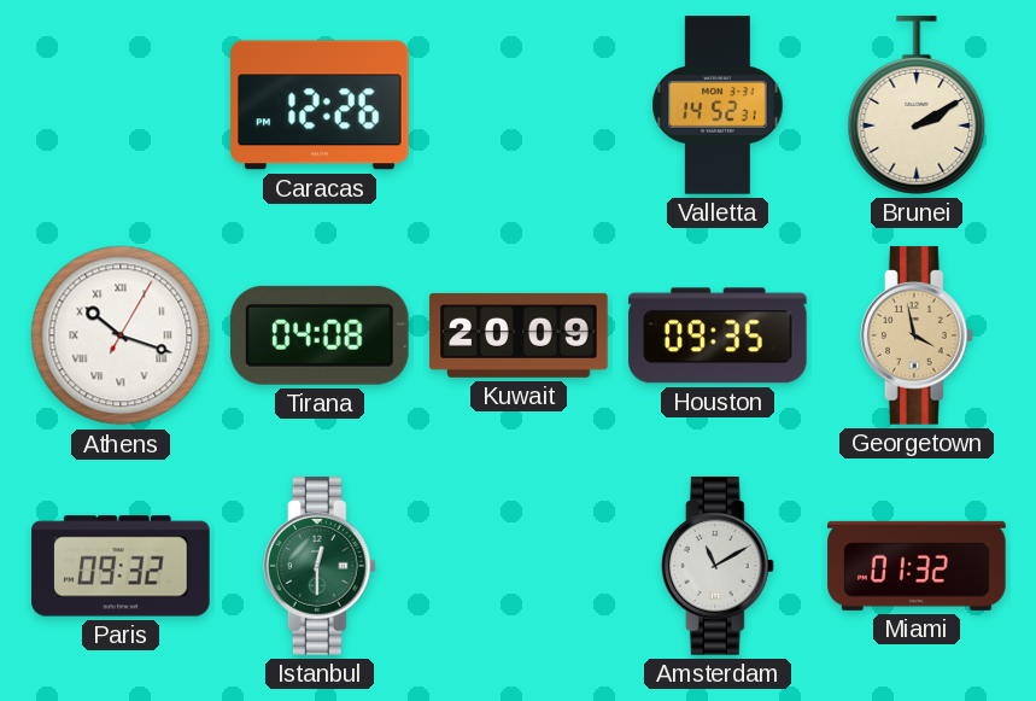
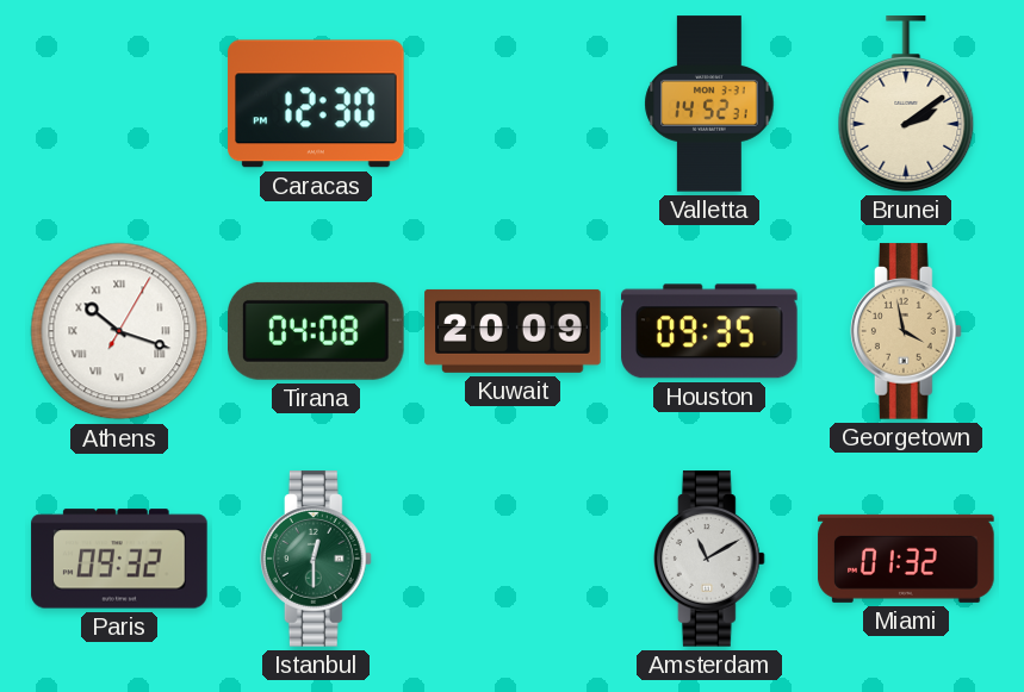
Caracas: 12:26 -> 12:30 (316, 104)
Brunei: 2:10 -> 2:09 (906, 104)
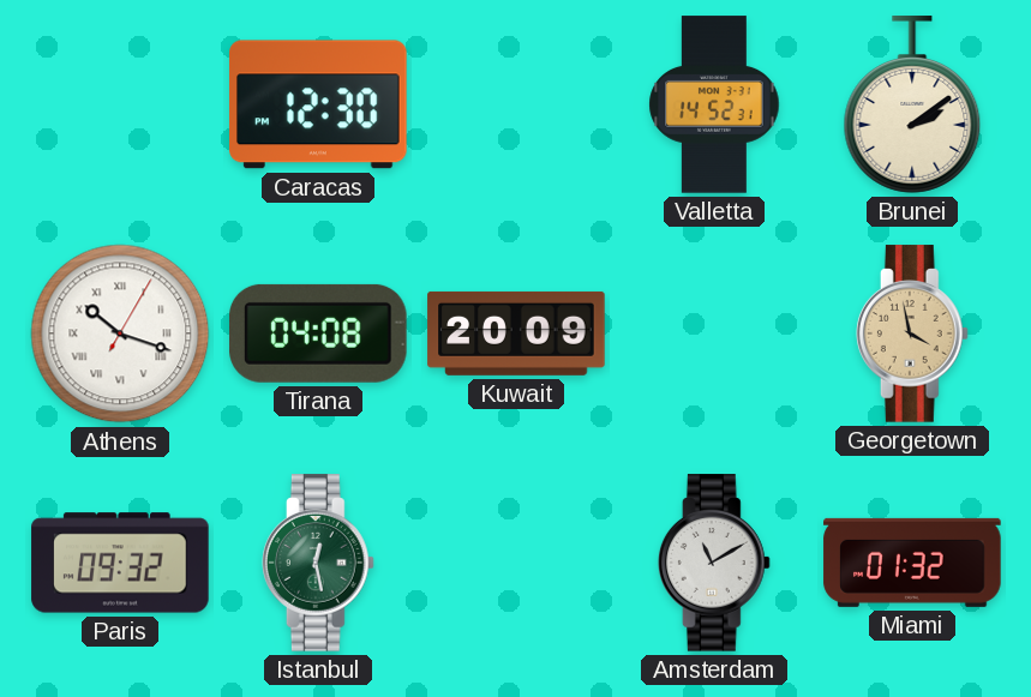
Houston: 09:35 -> none (709, 331)
Istanbul: 12:30 -> 12:28 (318, 563)
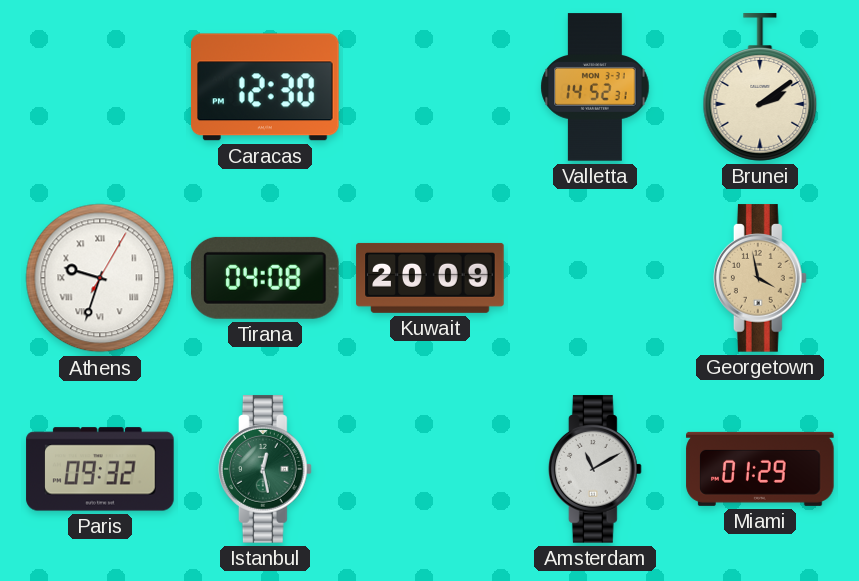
Athens: 10:18 -> 9:33 (100, 278)
Miami: 01:32 -> 01:29 (760, 469)
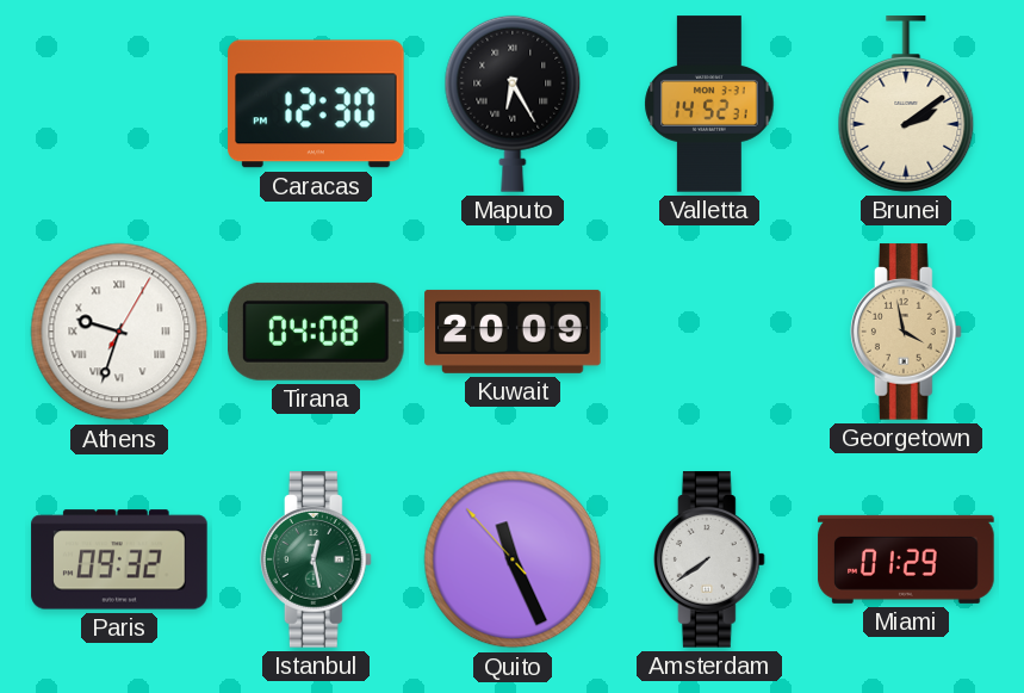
Maputo: none -> 6:25 (513, 104)
Quito: none -> 11:25 (513, 559)
Amsterdam: 11:10 -> 7:39 (709, 559)
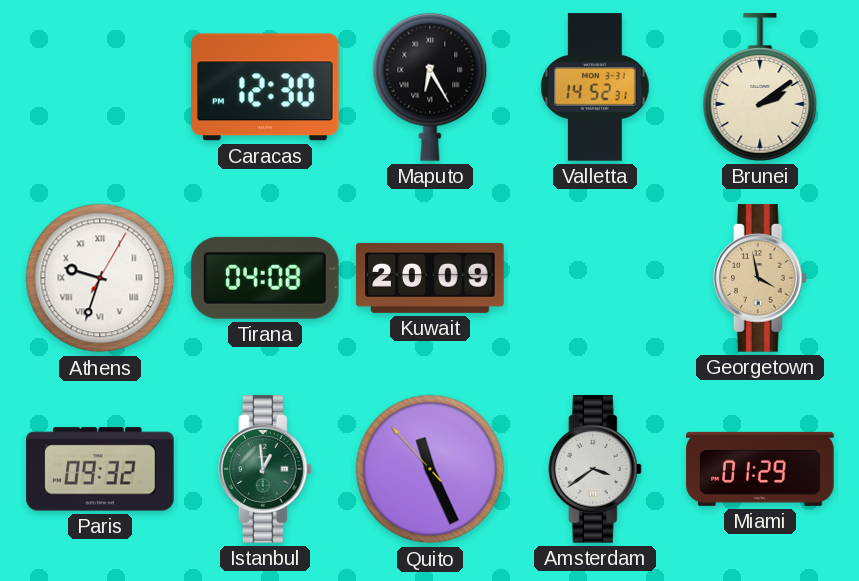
Istanbul: 12:28 -> 12:59 (265, 469)
Amsterdam: 7:39 -> 3:39 (595, 469)
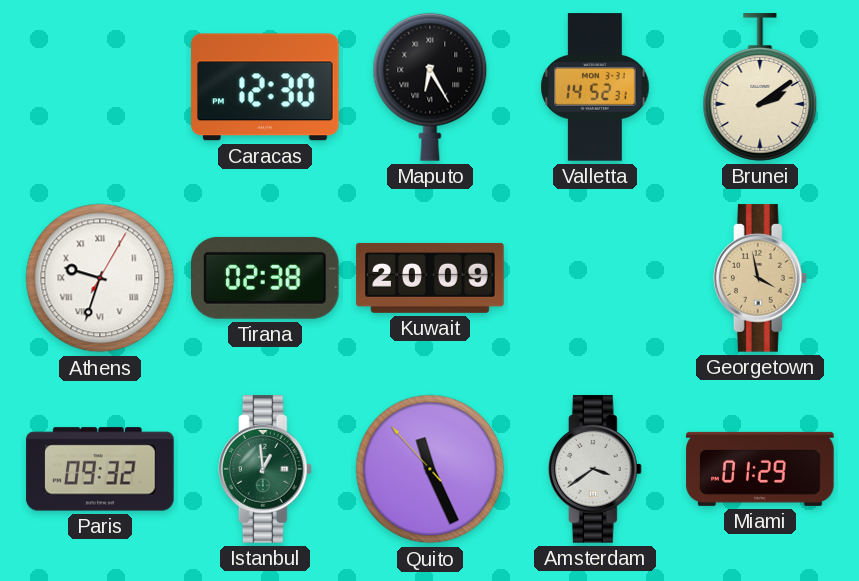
Tirana: 04:08 -> 02:38 (266, 278)
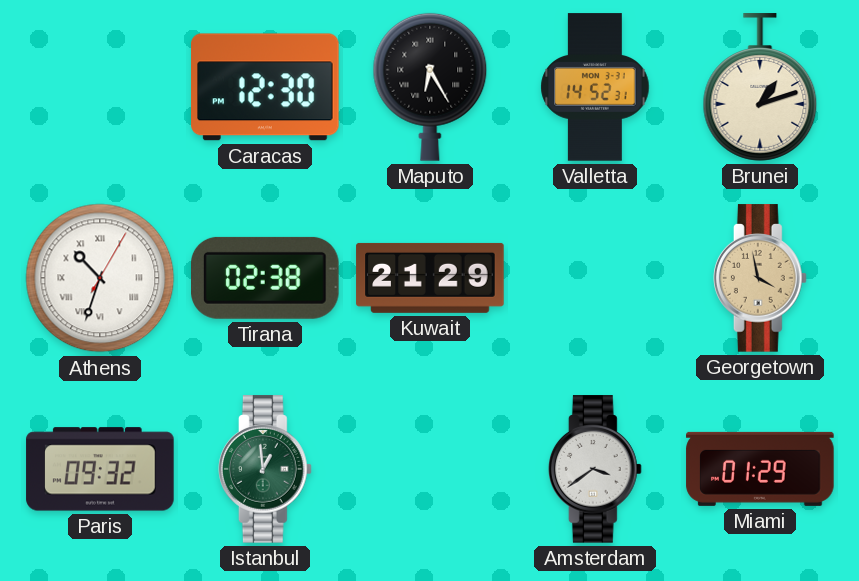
Brunei: 2:09 -> 1:12 (760, 87)
Athens: 9:33 -> 10:33 (100, 278)
Kuwait: 20:09 -> 21:29 (430, 278)
Quito: 11:25 -> none (430, 469)
